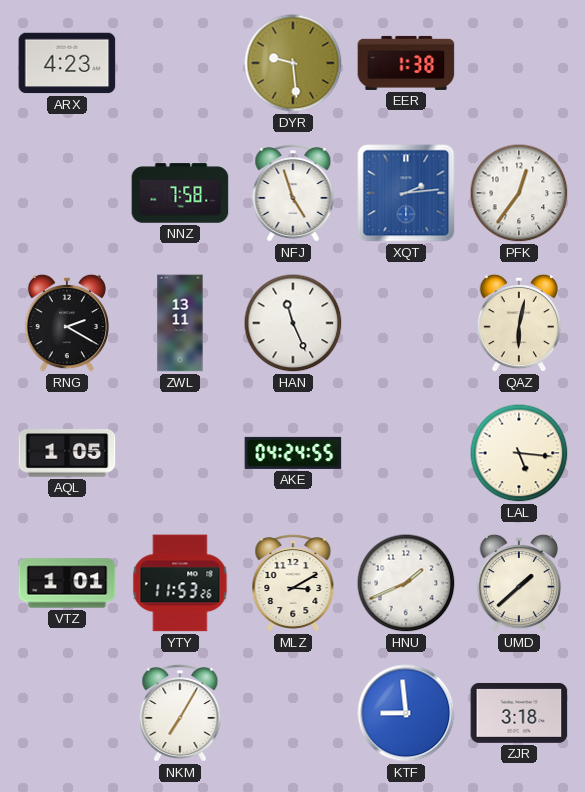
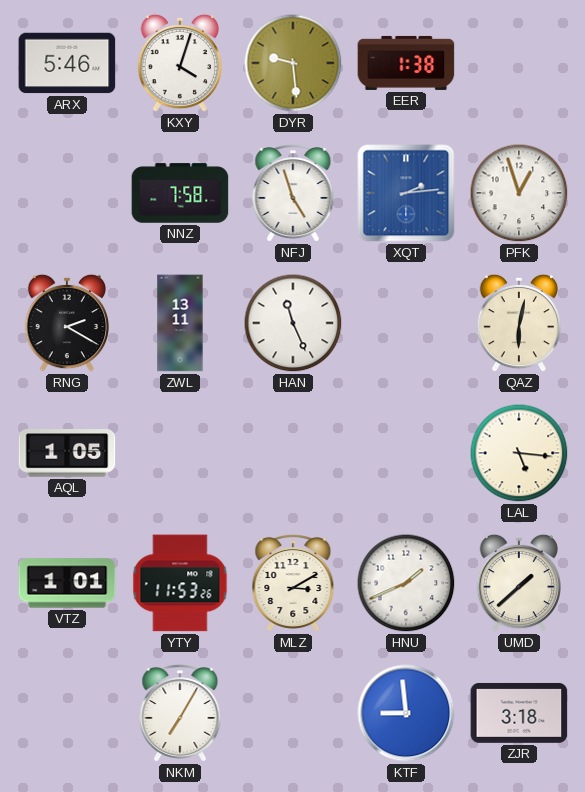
ARX: 4:23 -> 5:46 (67, 63)
KXY: none -> 4:03 (179, 63)
PFK: 12:36 -> 12:57 (519, 193)
AKE: 04:24 -> none (293, 453)
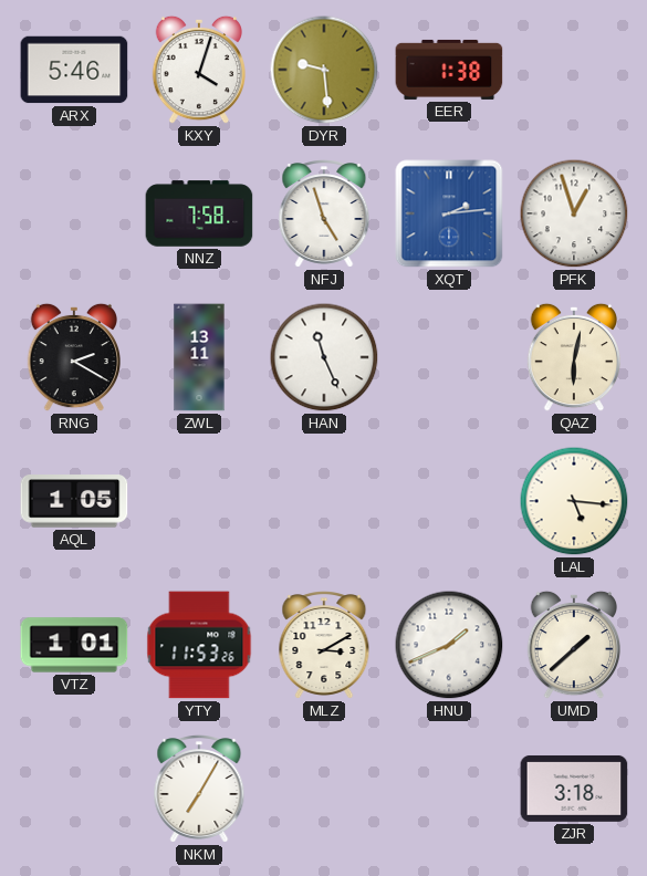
KTF: 8:59 -> none (406, 713)
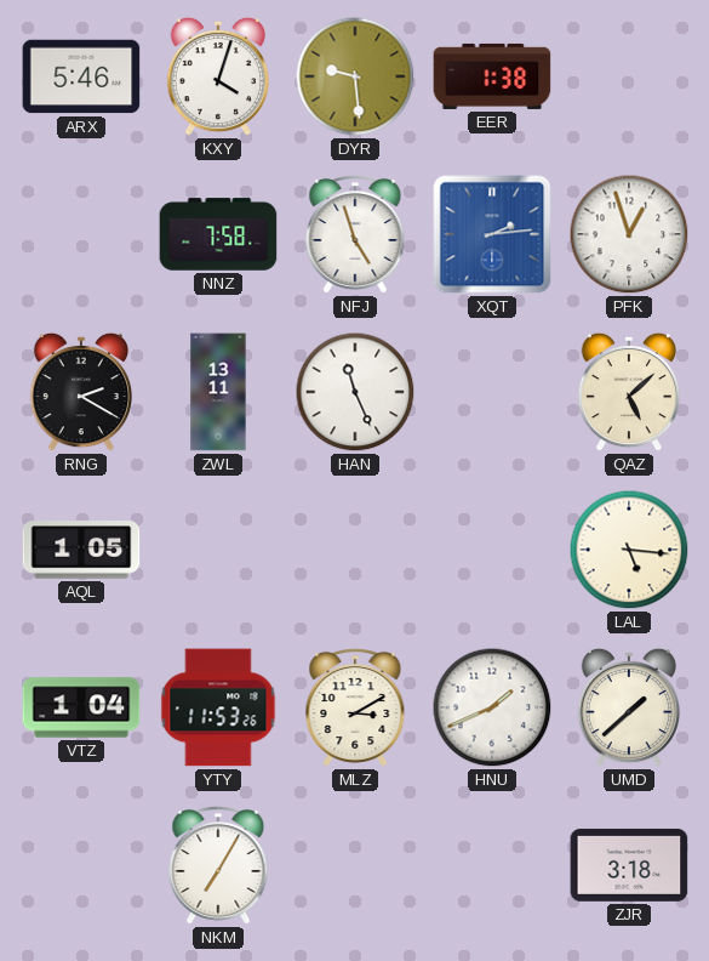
QAZ: 6:02 -> 5:08 (628, 392)
VTZ: 1:01 -> 1:04 (81, 707)
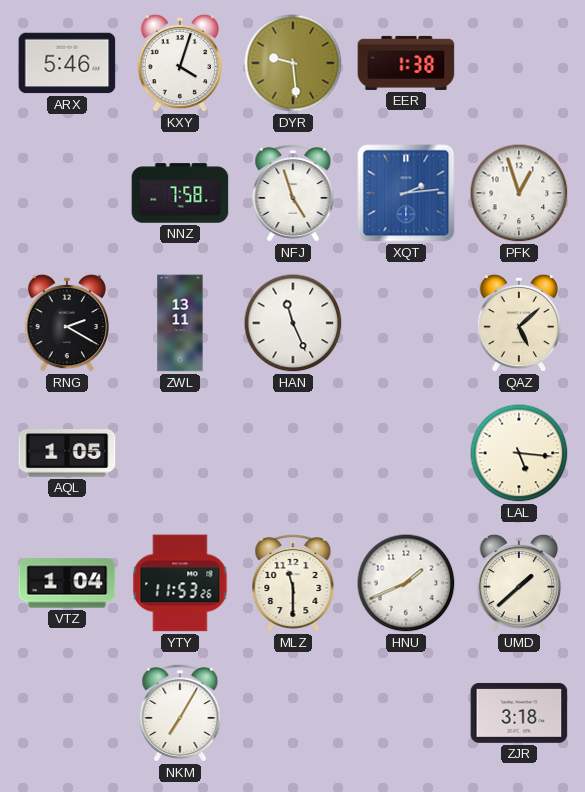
MLZ: 3:10 -> 11:30 (293, 584)
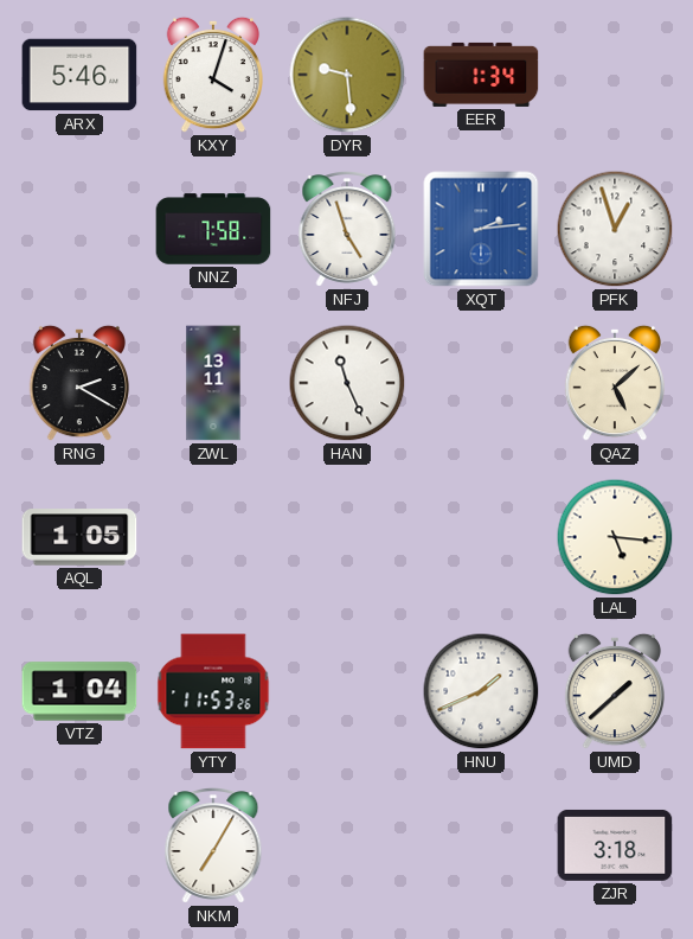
EER: 1:38 -> 1:34 (481, 75)
MLZ: 11:30 -> none (293, 584)
